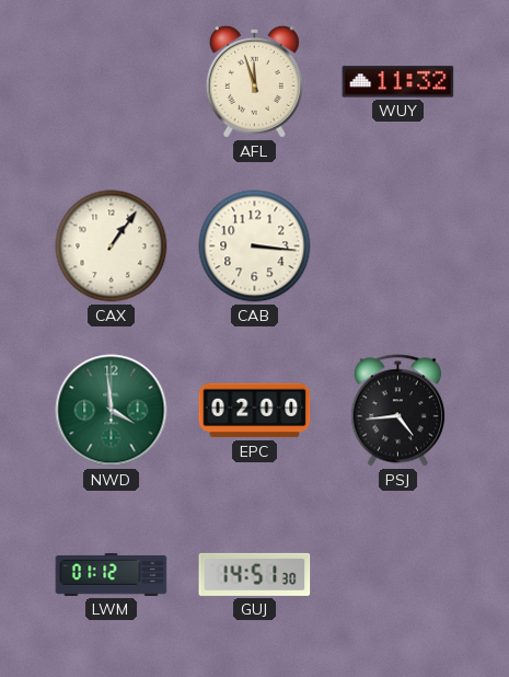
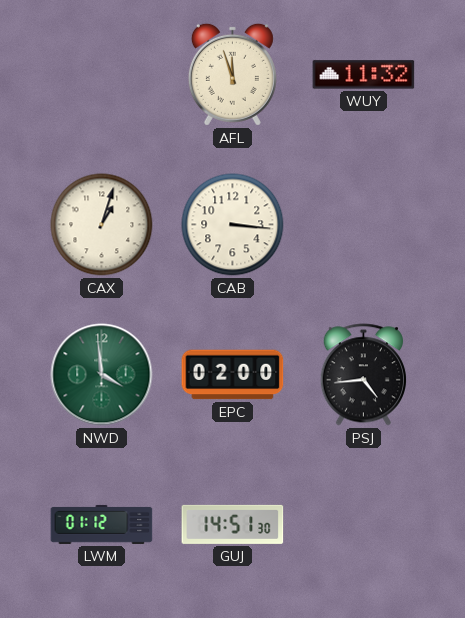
CAX: 1:06 -> 1:03 (102, 225)
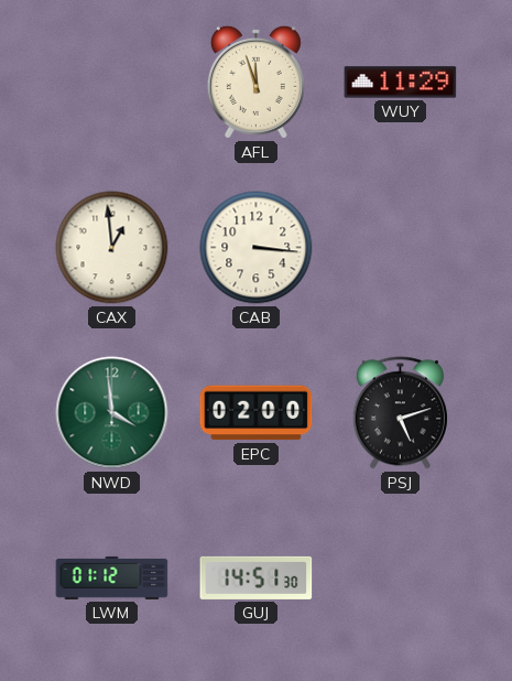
WUY: 11:32 -> 11:29 (401, 83)
CAX: 1:03 -> 12:59 (112, 248)
PSJ: 4:44 -> 5:12 (400, 413)
